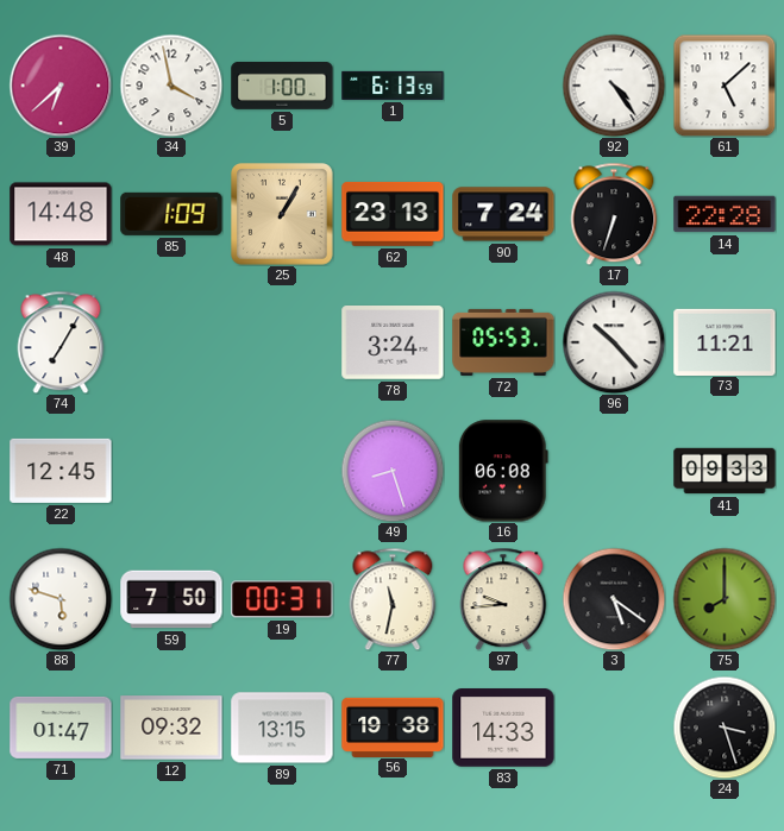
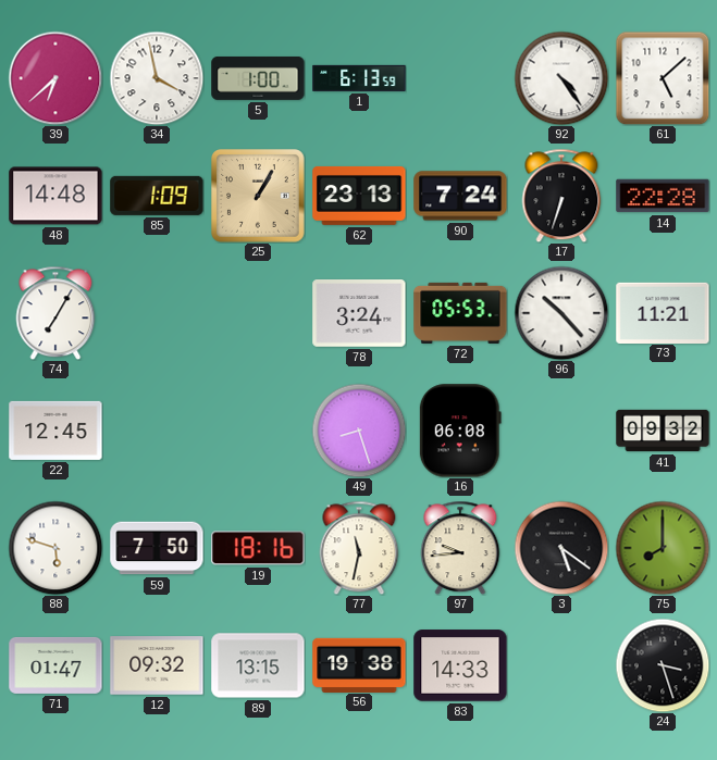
41: 09:33 -> 09:32 (663, 431)
19: 00:31 -> 18:16 (258, 548)
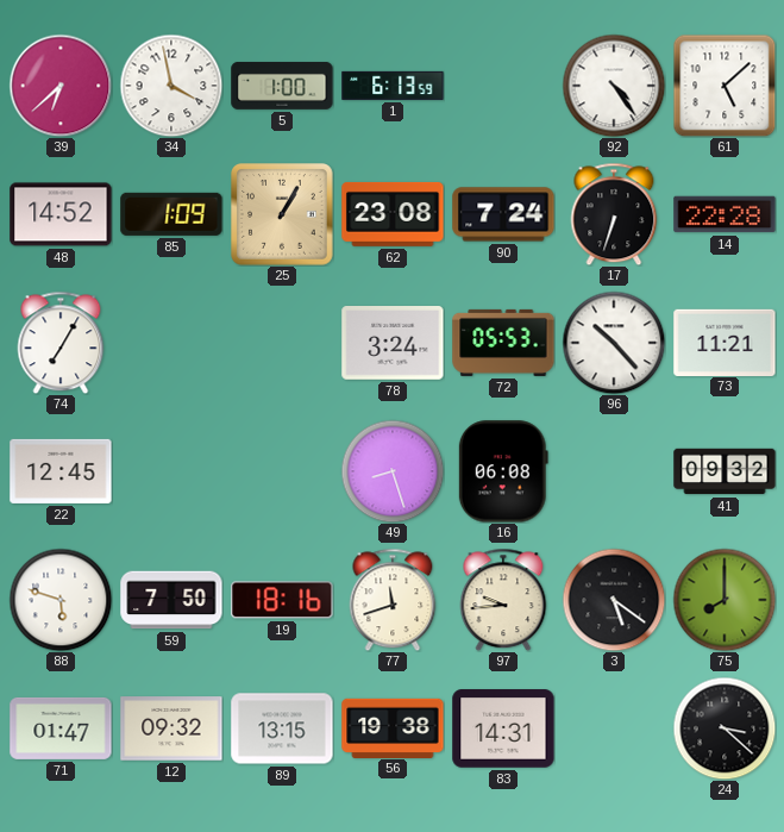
48: 14:48 -> 14:52 (61, 214)
62: 23:13 -> 23:08 (393, 214)
77: 11:32 -> 11:42 (393, 600)
83: 14:33 -> 14:31 (503, 728)
24: 3:27 -> 3:22 (725, 728)
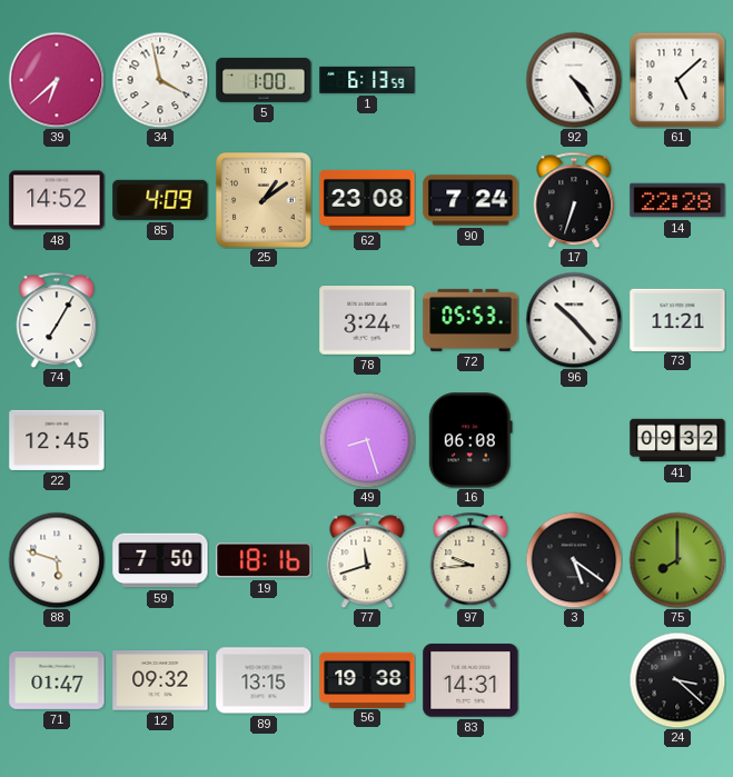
85: 1:09 -> 4:09 (160, 200)
25: 1:05 -> 1:09 (264, 200)
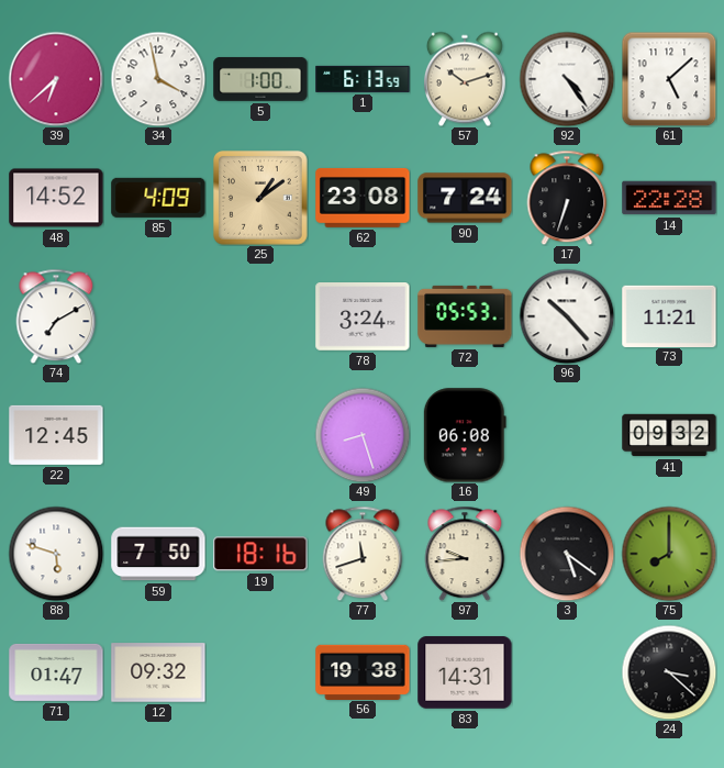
57: none -> 10:12 (465, 79)
74: 7:05 -> 7:10 (56, 316)
89: 13:15 -> none (264, 680)
